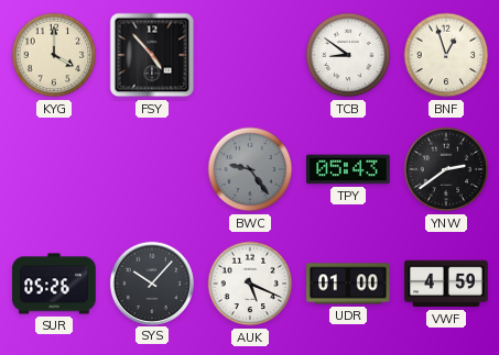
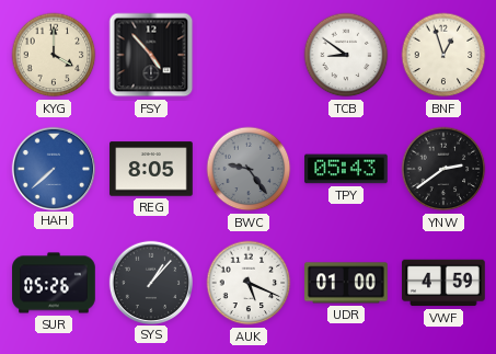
HAH: none -> 7:38 (53, 168)
REG: none -> 8:05 (151, 169)
SYS: 10:07 -> 1:07 (150, 282)
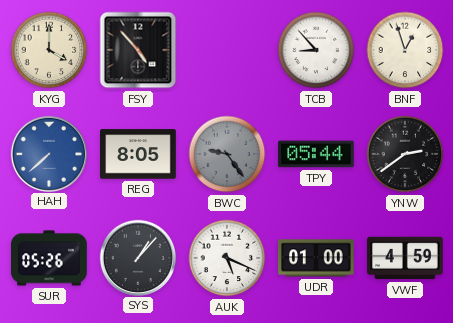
TCB: 8:51 -> 8:53 (316, 50)
TPY: 05:43 -> 05:44 (316, 154)
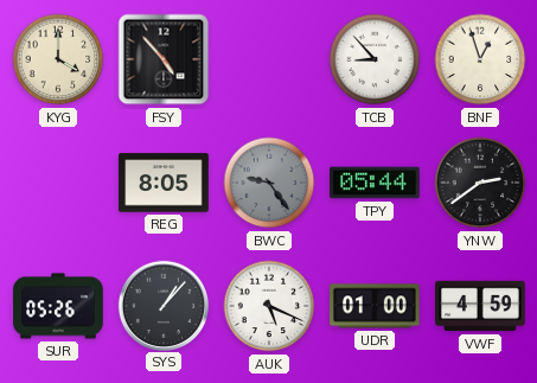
HAH: 7:38 -> none (48, 153)
